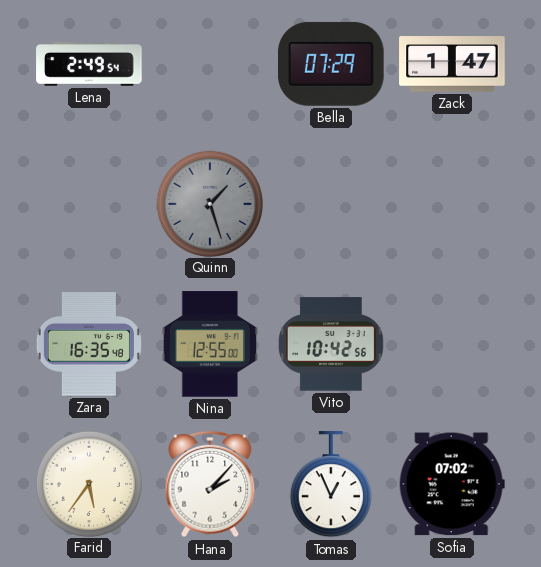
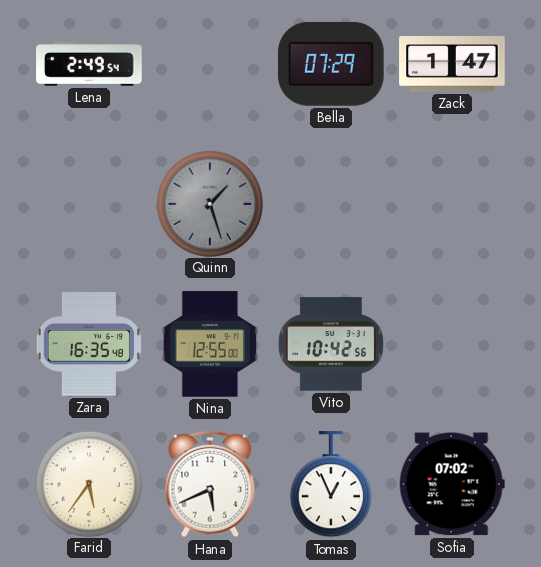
Hana: 2:07 -> 5:41 (210, 484)
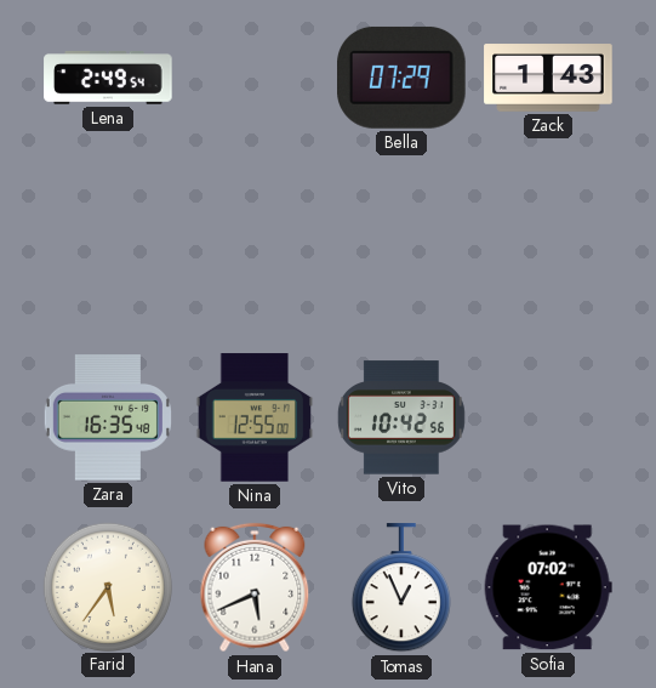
Zack: 1:47 -> 1:43 (548, 78)
Quinn: 1:27 -> none (209, 203)
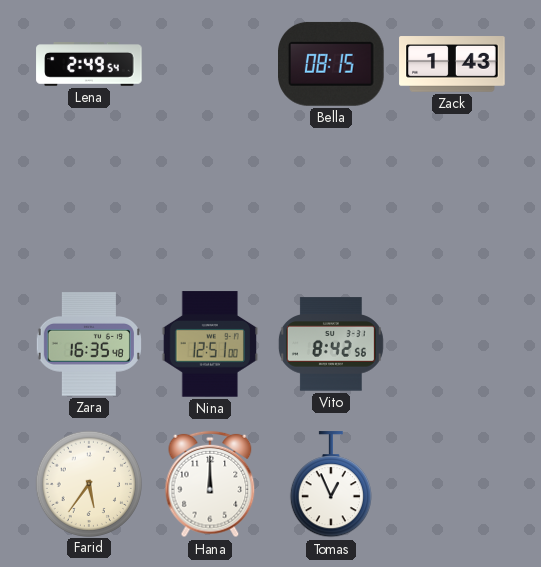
Bella: 07:29 -> 08:15 (332, 64)
Nina: 12:55 -> 12:51 (210, 344)
Vito: 10:42 -> 8:42 (331, 344)
Hana: 5:41 -> 12:00 (210, 484)
Sofia: 07:02 -> none (548, 587)
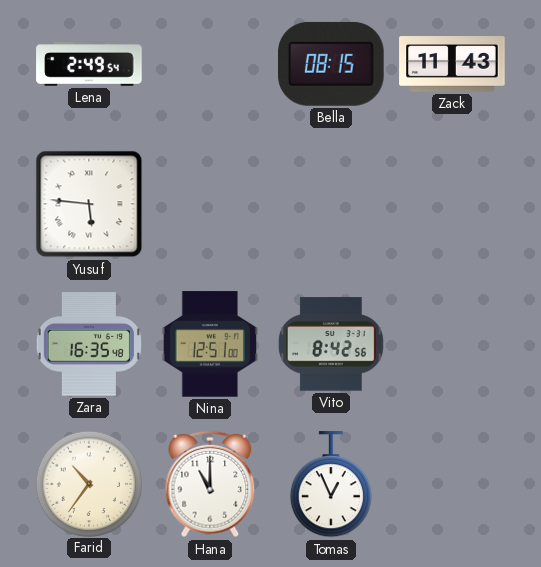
Zack: 1:43 -> 11:43 (452, 64)
Yusuf: none -> 5:46 (89, 204)
Farid: 5:36 -> 10:36 (88, 483)
Hana: 12:00 -> 11:00 (210, 484)
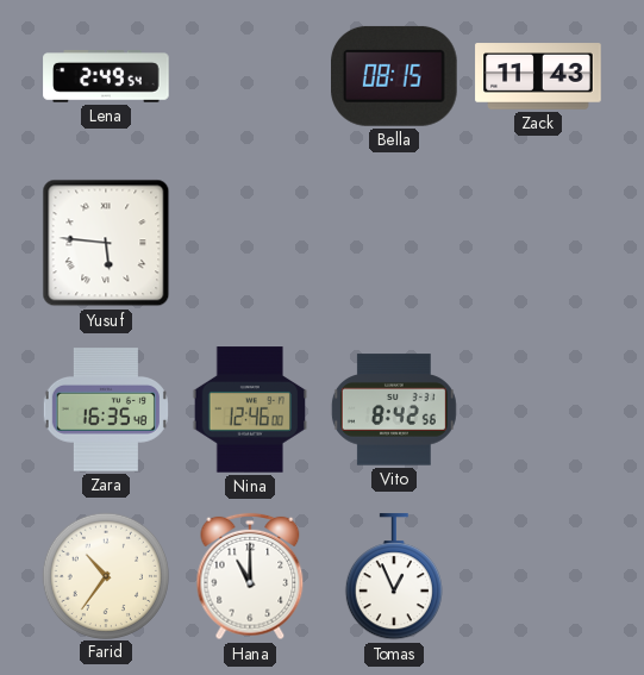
Nina: 12:51 -> 12:46 (250, 410)
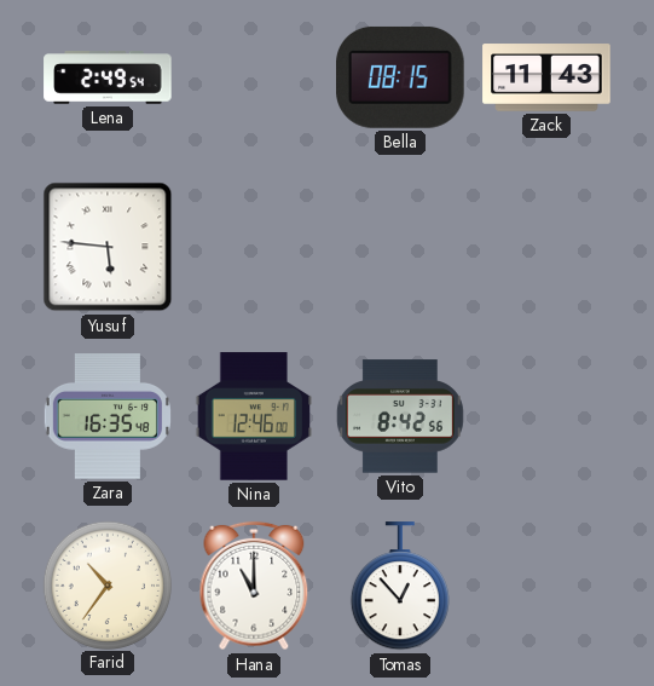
Tomas: 12:56 -> 12:53 (400, 587)
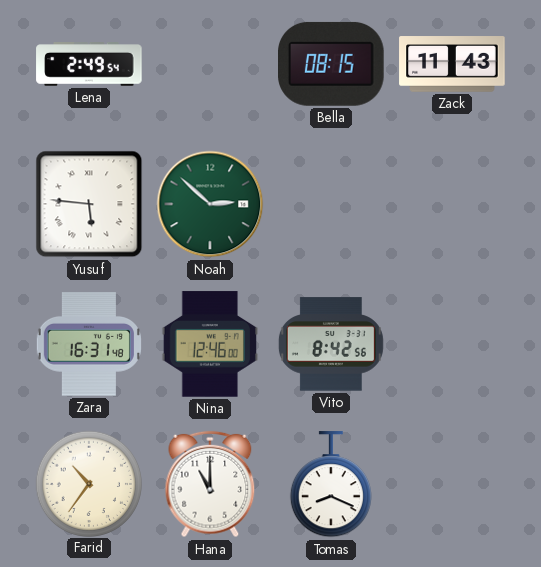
Noah: none -> 2:52 (210, 204)
Zara: 16:35 -> 16:31 (89, 344)
Tomas: 12:53 -> 8:19 (331, 485)
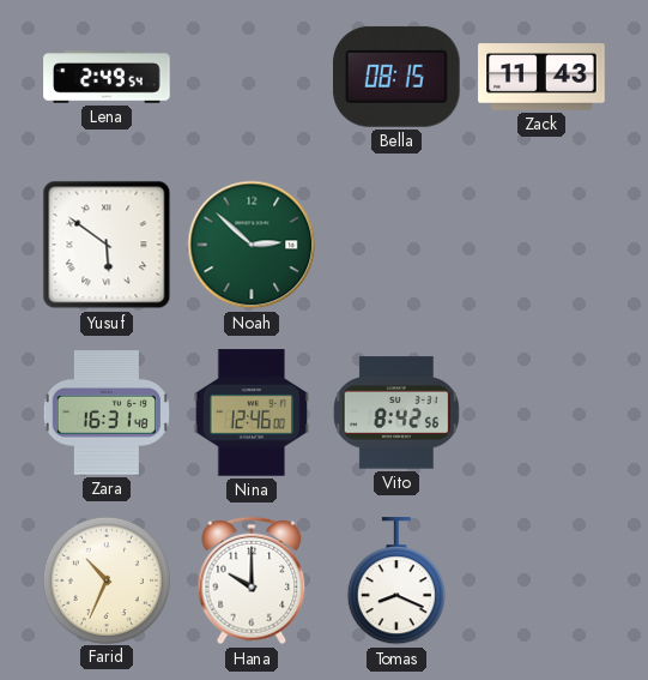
Yusuf: 5:46 -> 5:51 (107, 245)
Farid: 10:36 -> 10:34 (105, 579)
Hana: 11:00 -> 10:00 (252, 580)
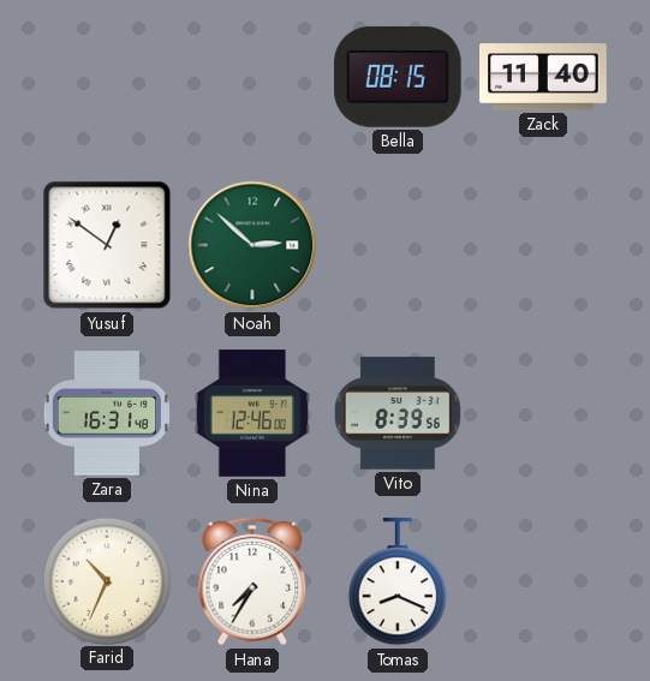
Lena: 2:49 -> none (107, 78)
Zack: 11:43 -> 11:40 (543, 77)
Yusuf: 5:51 -> 12:51 (107, 245)
Vito: 8:42 -> 8:39 (398, 413)
Hana: 10:00 -> 7:35 (252, 581)
